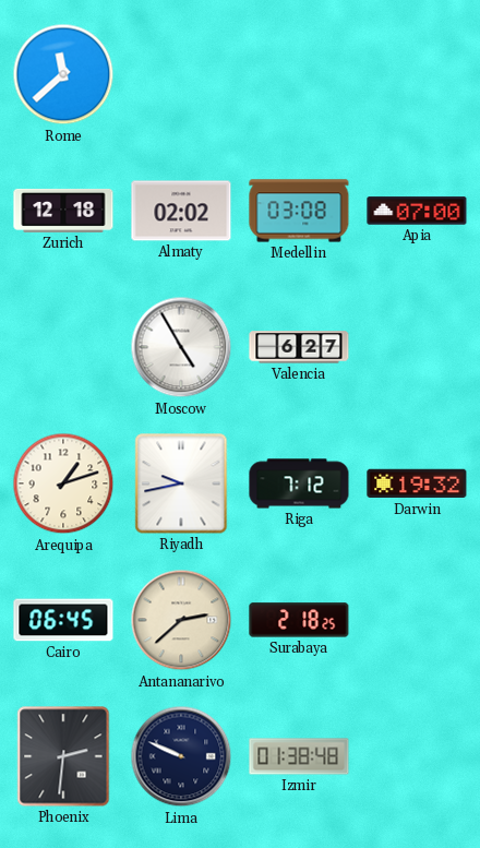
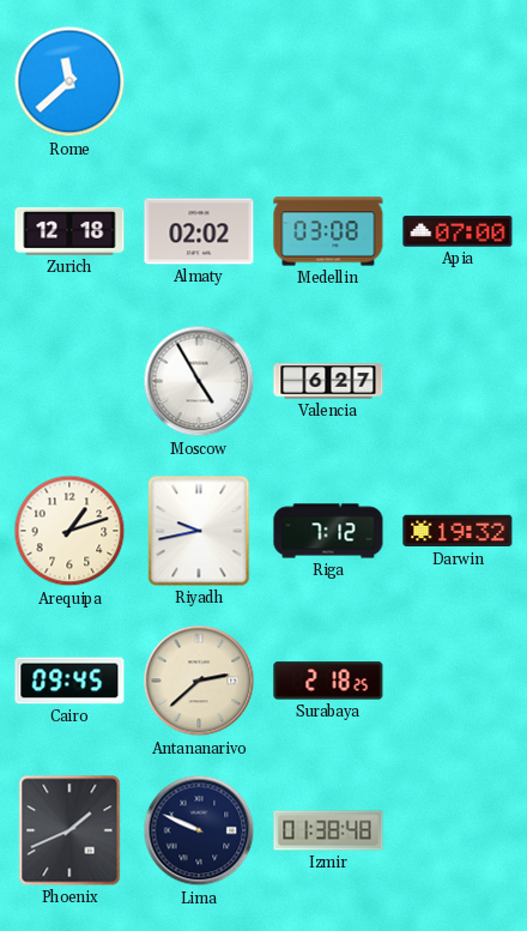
Cairo: 06:45 -> 09:45 (69, 681)
Phoenix: 2:31 -> 1:41 (69, 830)
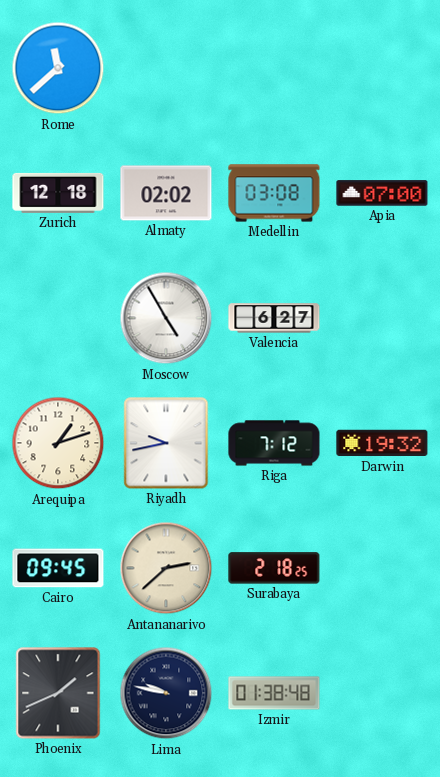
Lima: 9:49 -> 9:47 (166, 693)
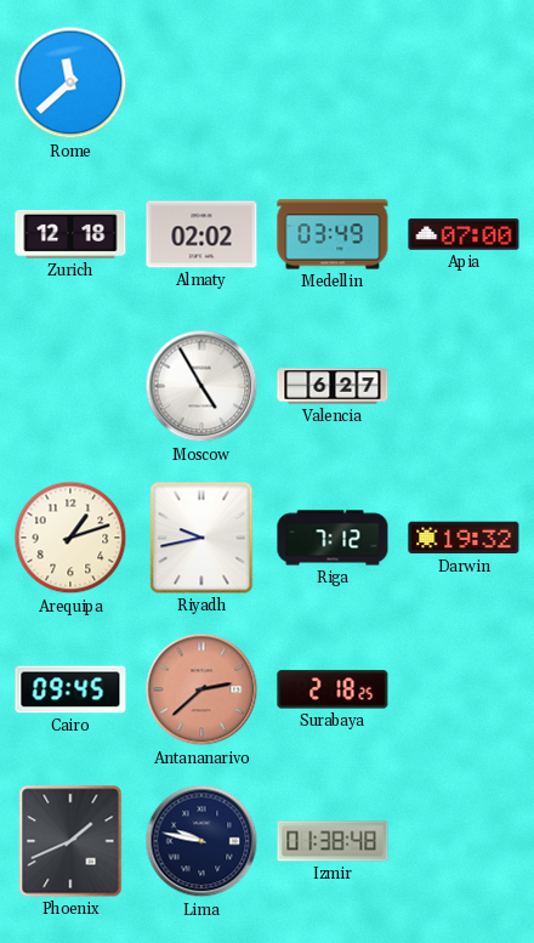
Medellin: 03:08 -> 03:49 (333, 234)
Antananarivo dial: cream -> salmon (201, 689)
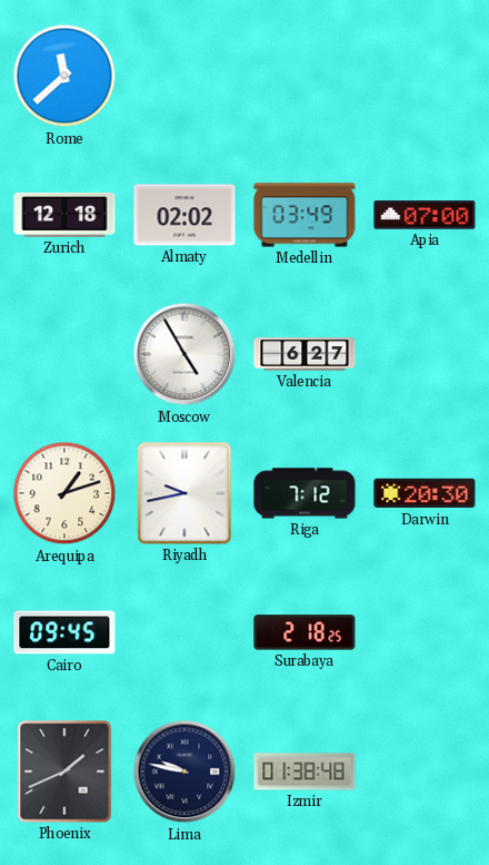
Darwin: 19:32 -> 20:30 (425, 493)
Antananarivo: 2:38 -> none (201, 689)
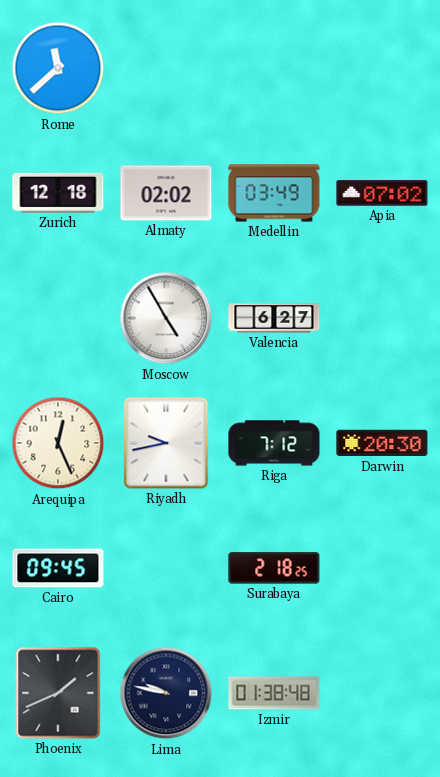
Apia: 07:00 -> 07:02 (382, 193)
Arequipa: 1:12 -> 12:26 (58, 443)
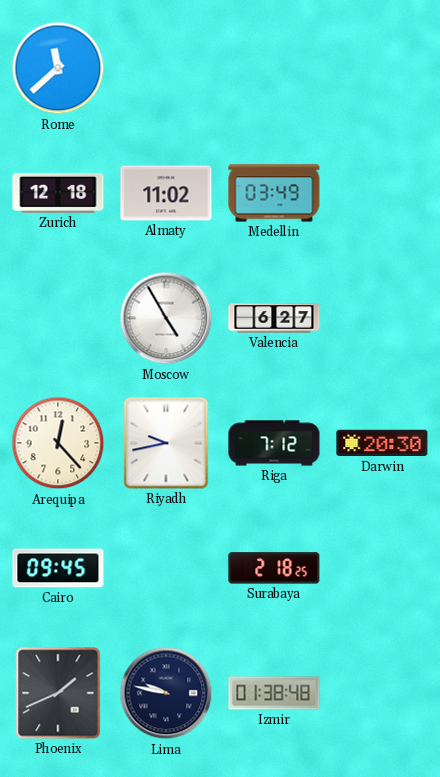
Almaty: 02:02 -> 11:02 (166, 193)
Apia: 07:02 -> none (382, 193)
Arequipa: 12:26 -> 12:23 (58, 443)
